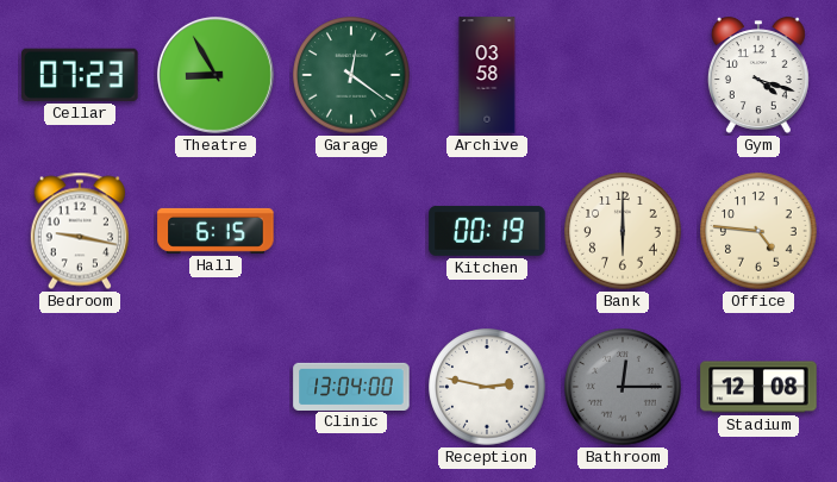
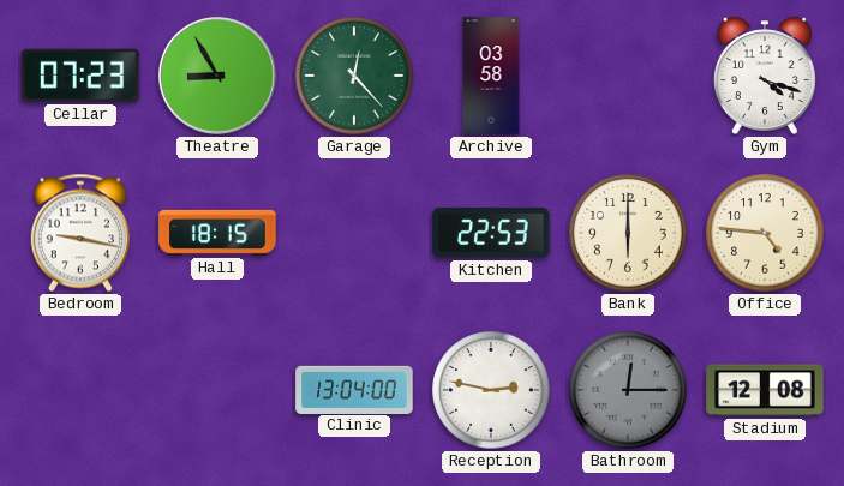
Garage: 12:21 -> 12:23 (354, 76)
Hall: 6:15 -> 18:15 (217, 233)
Kitchen: 00:19 -> 22:53 (491, 233)
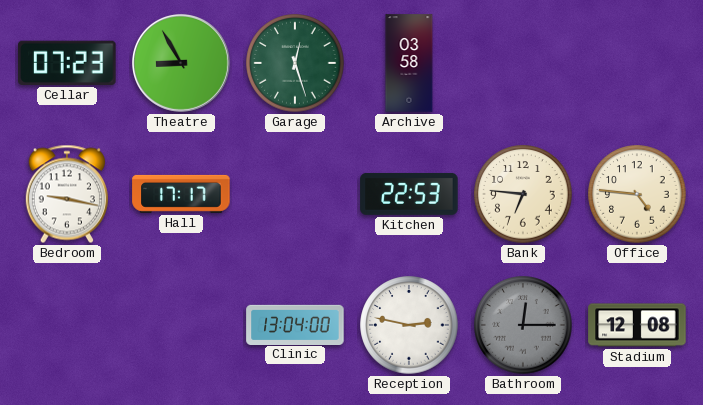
Garage: 12:23 -> 12:27 (295, 63)
Gym: 4:18 -> none (765, 76)
Hall: 18:15 -> 17:17 (181, 194)
Bank: 6:00 -> 6:46 (523, 194)
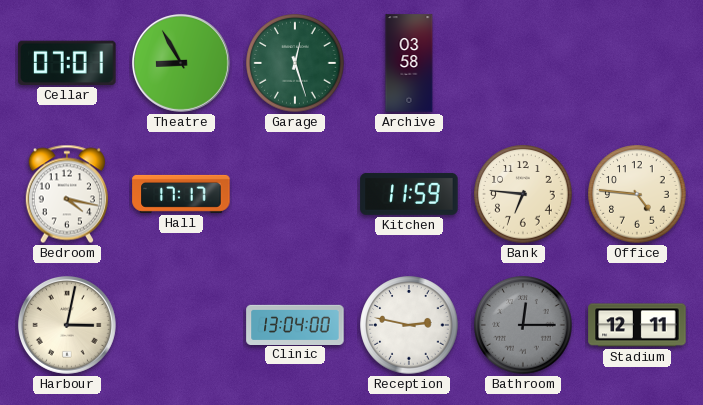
Cellar: 07:23 -> 07:01 (67, 63)
Bedroom: 9:17 -> 4:17 (67, 194)
Kitchen: 22:53 -> 11:59 (409, 194)
Harbour: none -> 3:02 (67, 325)
Stadium: 12:08 -> 12:11 (637, 325)
